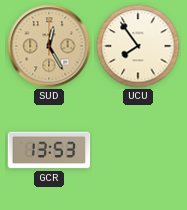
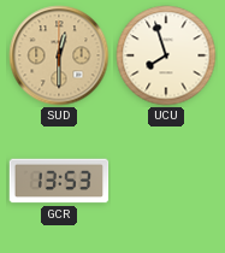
SUD: 12:25 -> 12:30 (59, 55)
UCU: 7:54 -> 7:57 (166, 55)
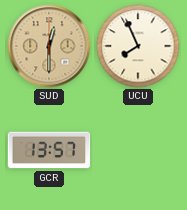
UCU: 7:57 -> 7:56 (138, 46)
GCR: 13:53 -> 13:57 (49, 150)
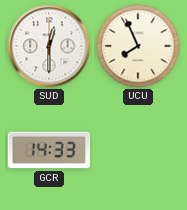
SUD dial: champagne -> white (49, 46)
GCR: 13:57 -> 14:33 (49, 150)
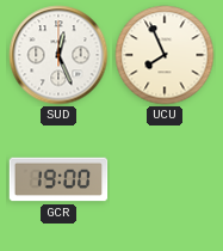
SUD: 12:30 -> 12:26 (58, 55)
GCR: 14:33 -> 19:00 (58, 179)
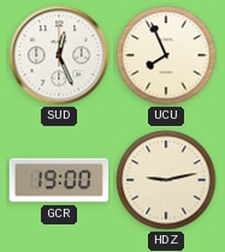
HDZ: none -> 9:13 (166, 180)
